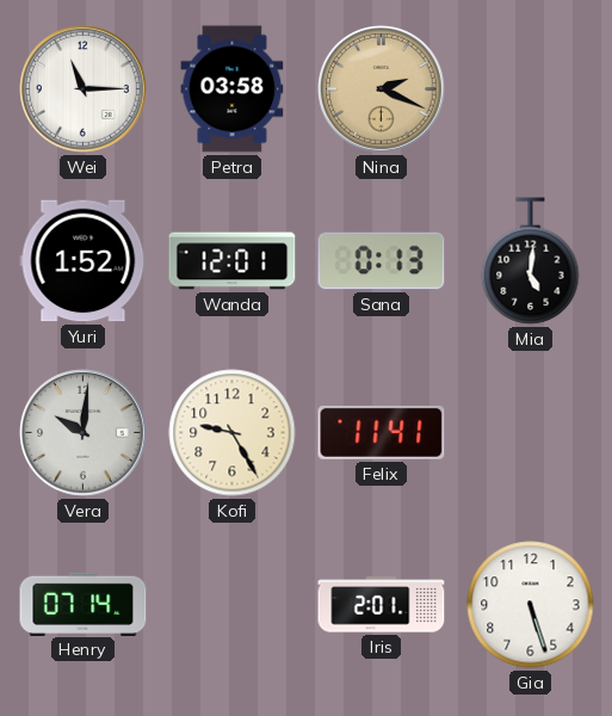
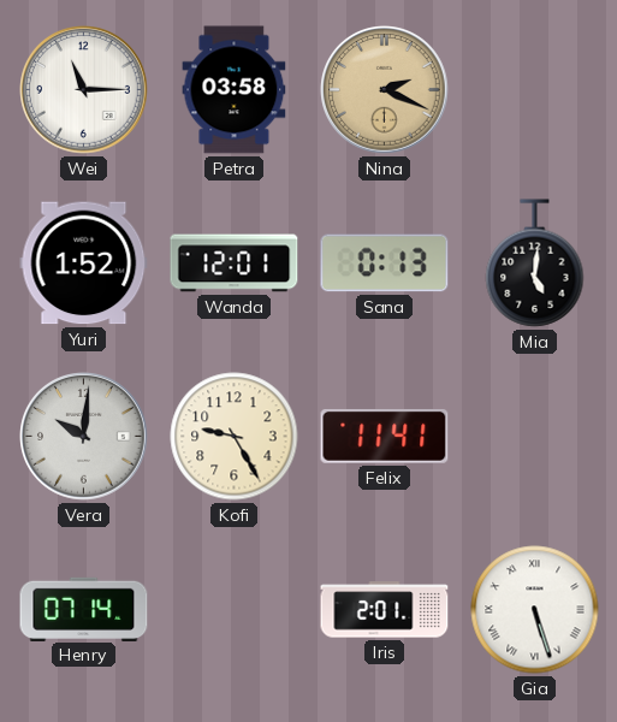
Gia numerals: Arabic -> Roman (535, 610)
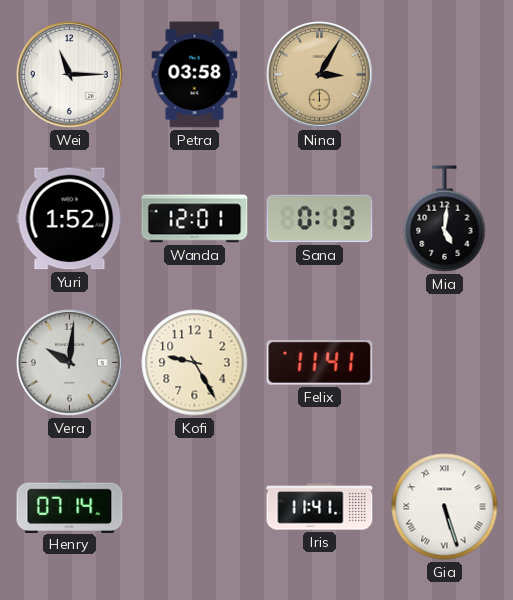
Nina: 2:19 -> 3:05 (320, 75)
Iris: 2:01 -> 11:41 (320, 507)
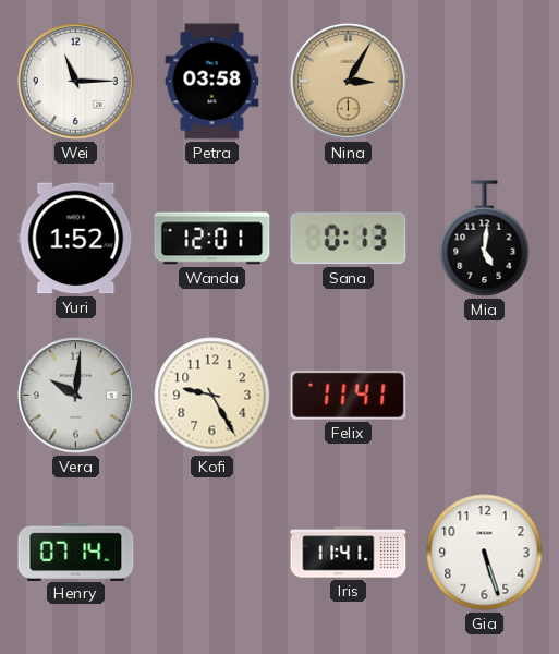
Gia numerals: Roman -> Arabic (485, 553)
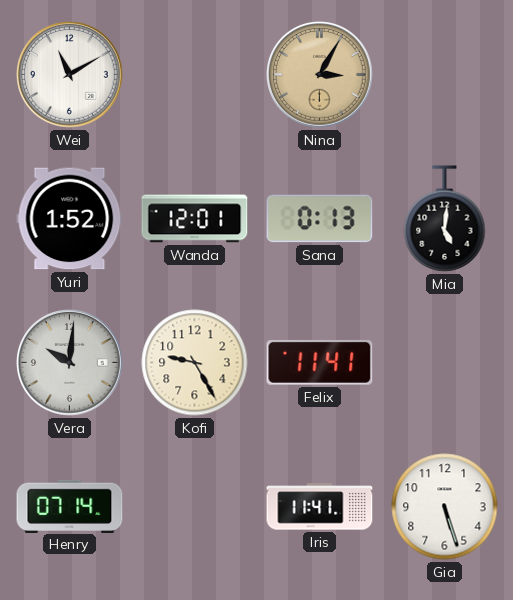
Wei: 11:15 -> 11:10 (70, 75)
Petra: 03:58 -> none (212, 82)
